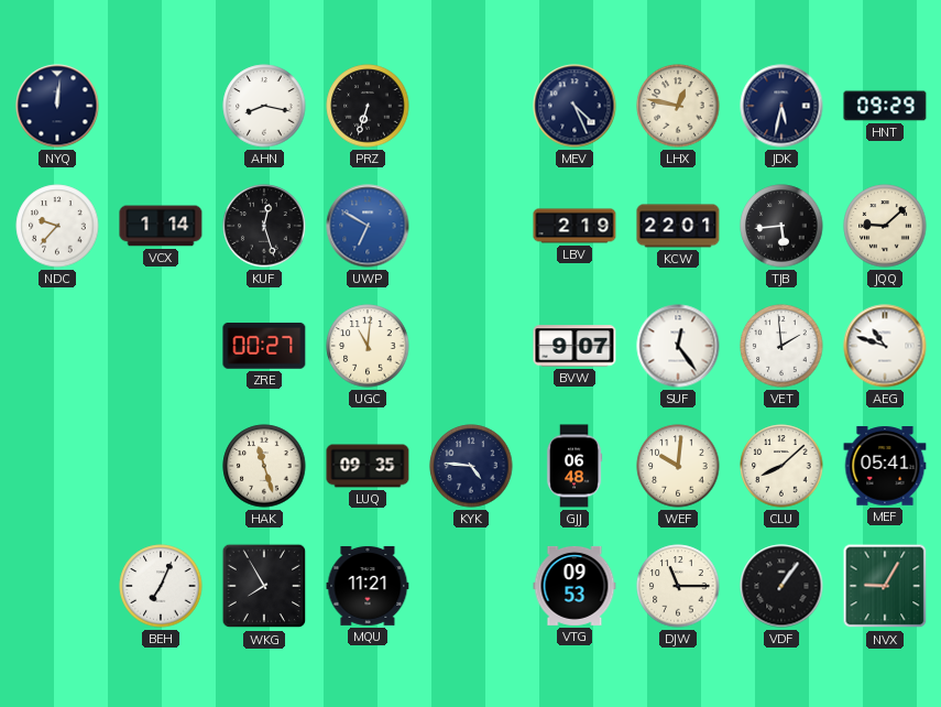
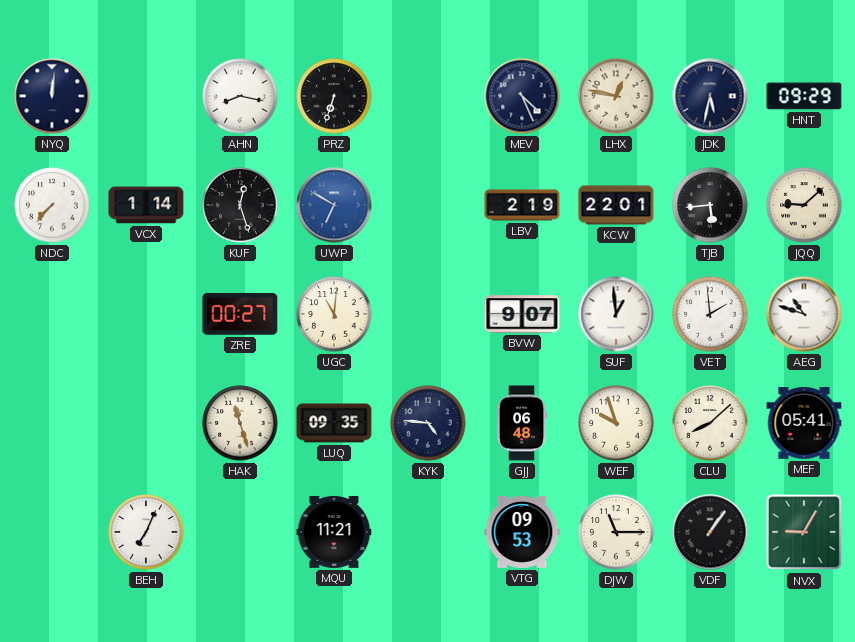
NDC: 9:37 -> 7:37 (52, 205)
SUF: 12:24 -> 12:59 (616, 314)
WEF: 10:01 -> 9:57 (616, 423)
WKG: 7:55 -> none (264, 586)
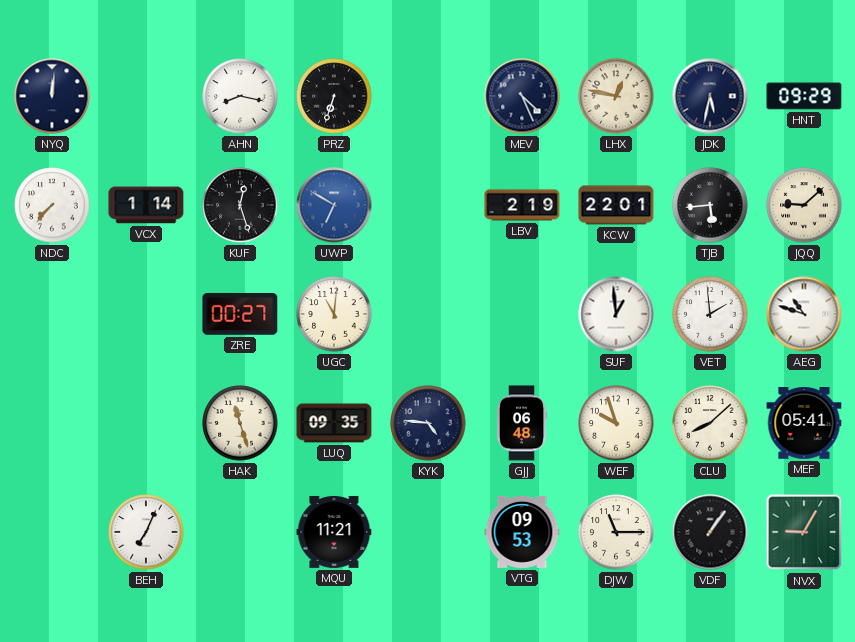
BVW: 9:07 -> none (522, 314)
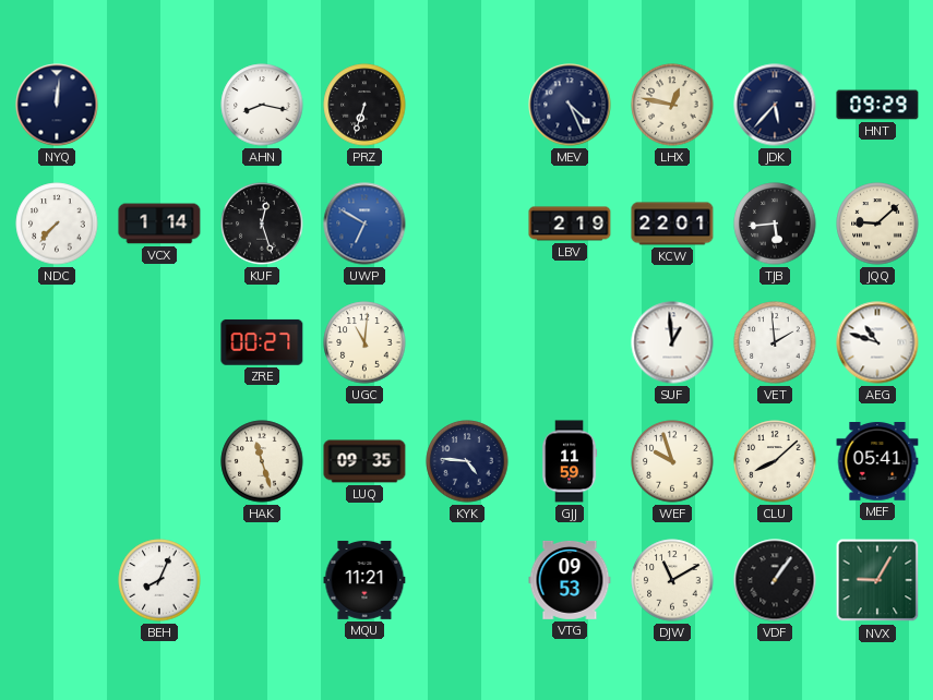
JDK: 5:32 -> 5:37 (775, 105)
GJJ: 06:48 -> 11:59 (570, 461)
BEH: 7:04 -> 8:04 (159, 580)
DJW: 11:15 -> 11:10 (672, 580)
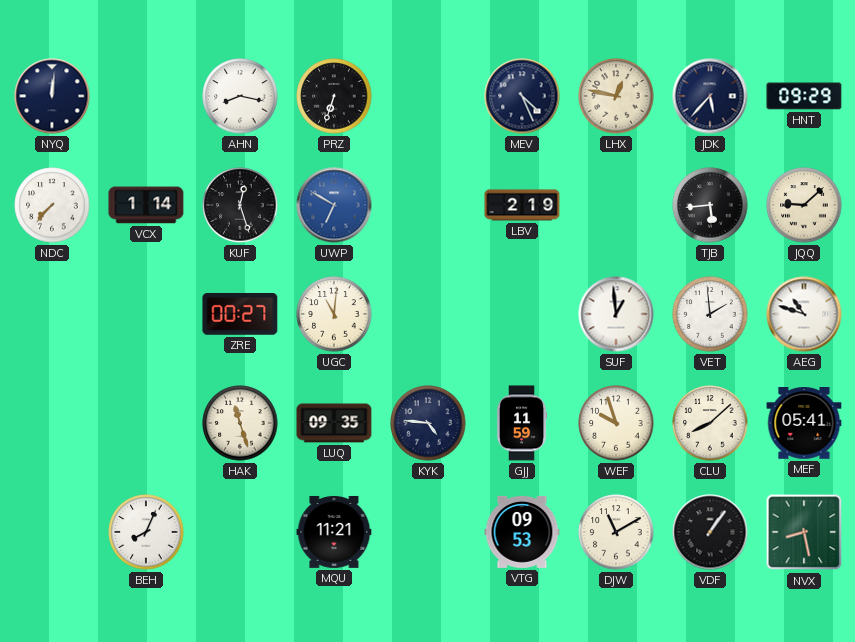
KCW: 22:01 -> none (672, 224)
NVX: 9:05 -> 8:28 (804, 532)
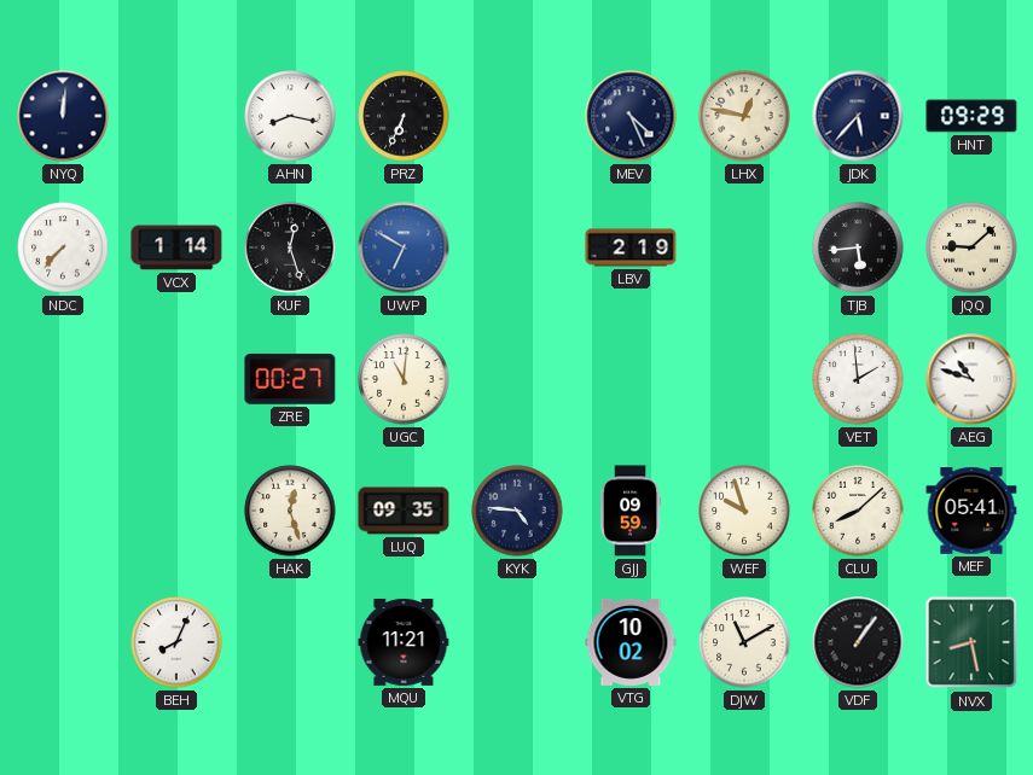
PRZ: 6:33 -> 6:34 (404, 116)
SUF: 12:59 -> none (616, 314)
HAK: 11:27 -> 12:27 (290, 511)
GJJ: 11:59 -> 09:59 (631, 511)
VTG: 09:53 -> 10:02 (631, 642)
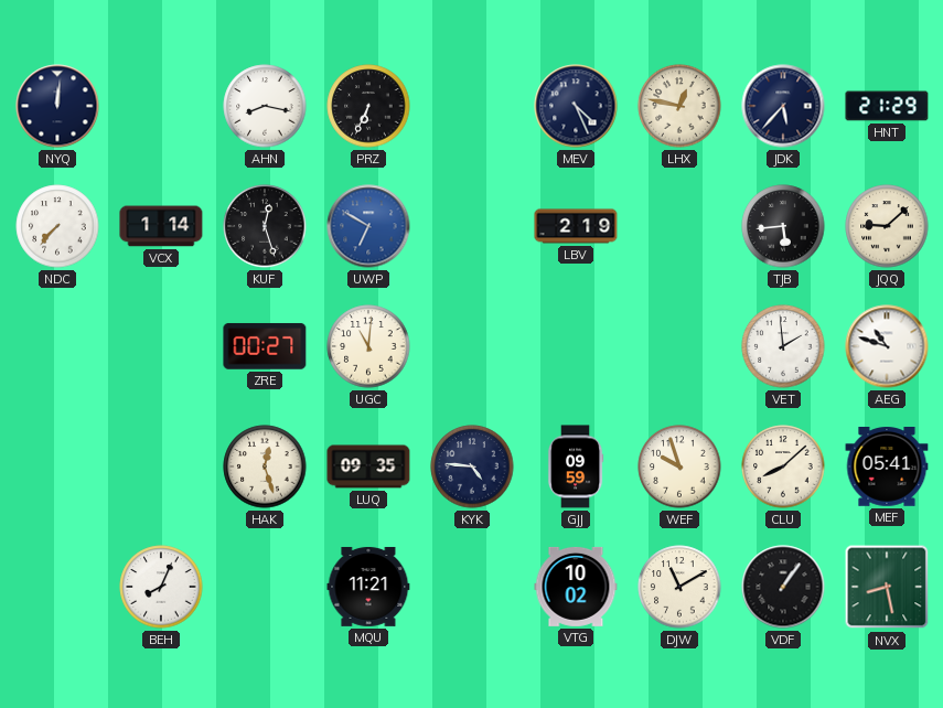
HNT: 09:29 -> 21:29 (887, 106)
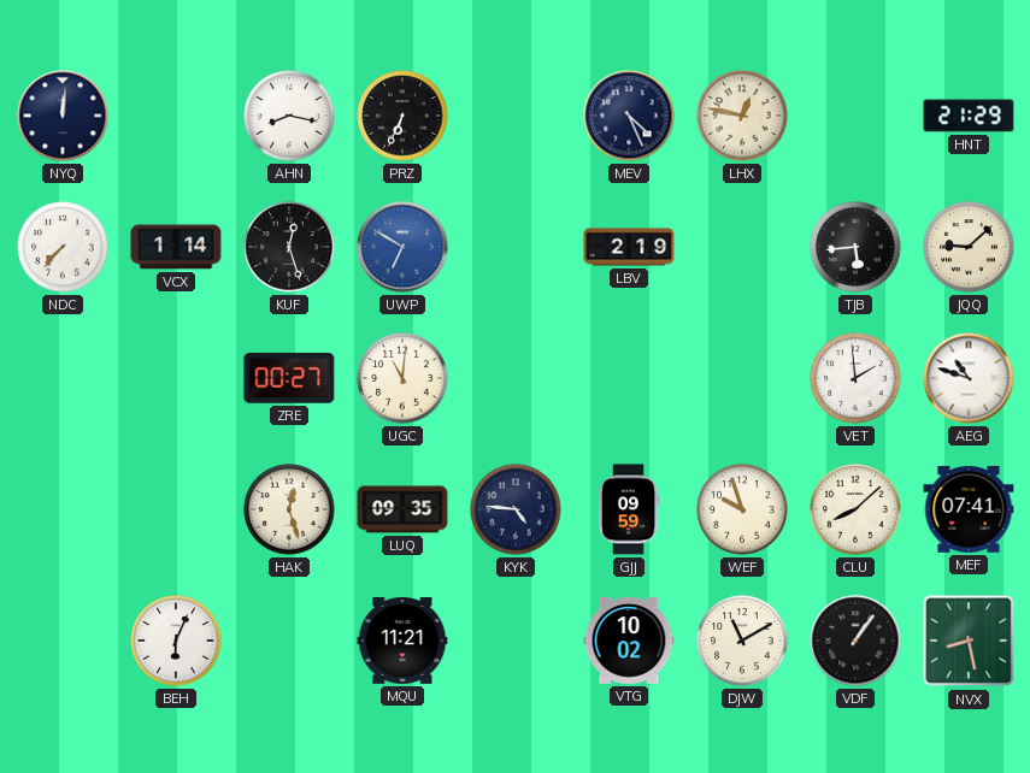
JDK: 5:37 -> none (783, 106)
MEF: 05:41 -> 07:41 (969, 509)
BEH: 8:04 -> 6:04 (176, 641)
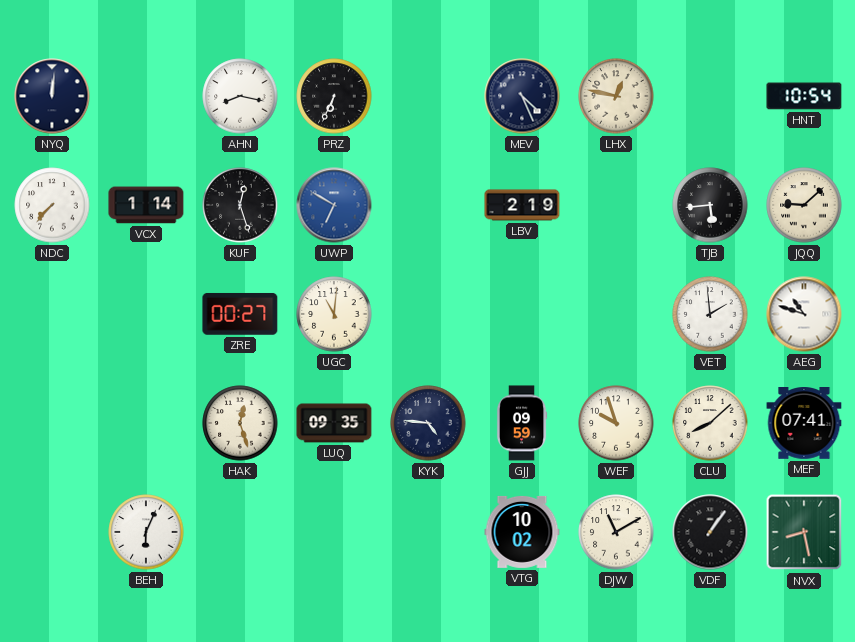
HNT: 21:29 -> 10:54 (804, 96)
MQU: 11:21 -> none (402, 641)
